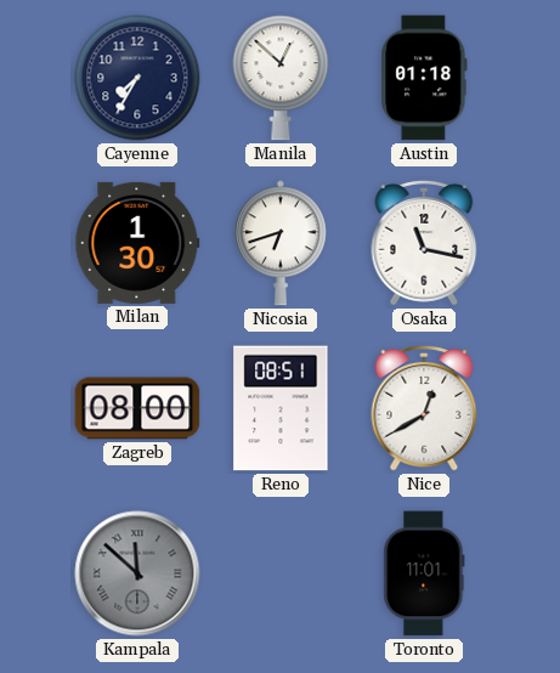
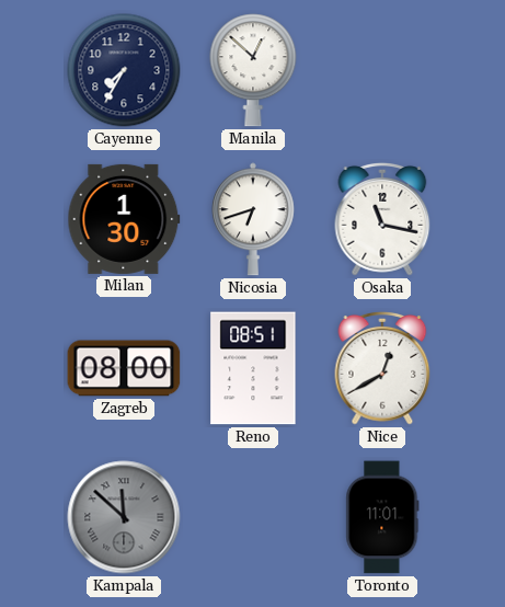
Austin: 01:18 -> none (424, 78)
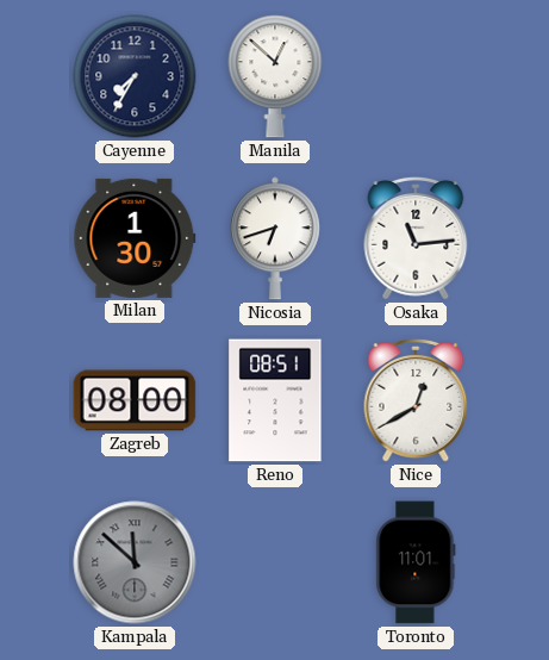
Osaka: 11:17 -> 11:14 (416, 238)
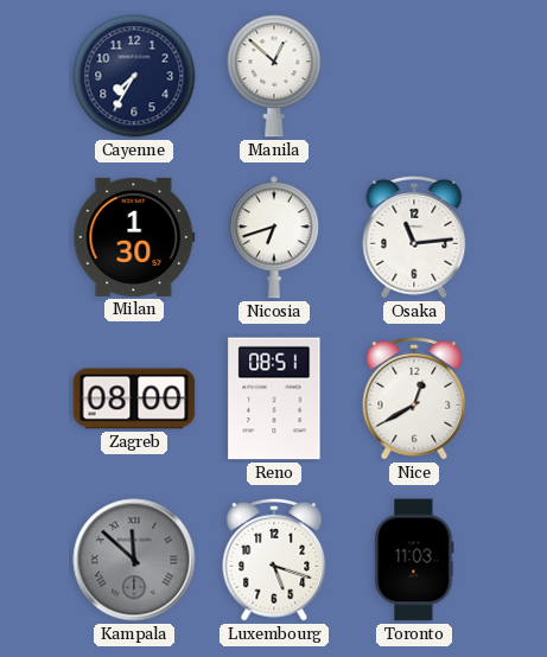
Luxembourg: none -> 5:18 (274, 560)
Toronto: 11:01 -> 11:03 (414, 560)
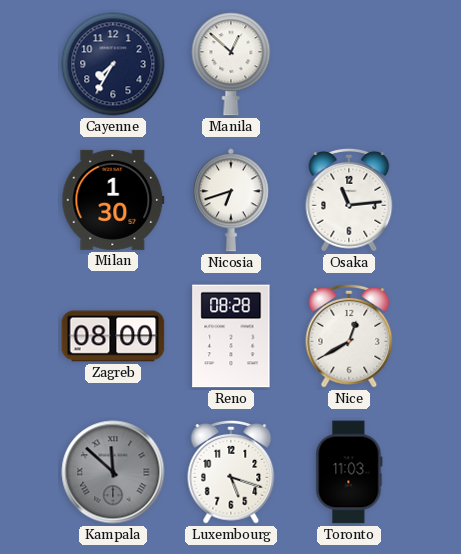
Reno: 08:51 -> 08:28 (231, 336)
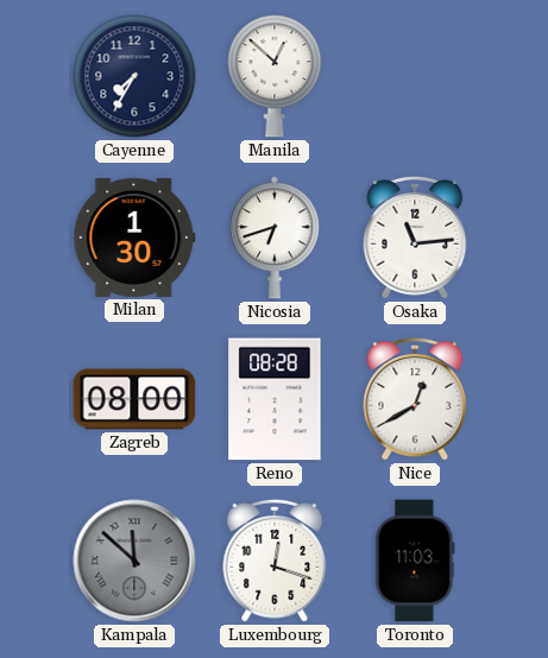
Luxembourg: 5:18 -> 12:18 (275, 561)
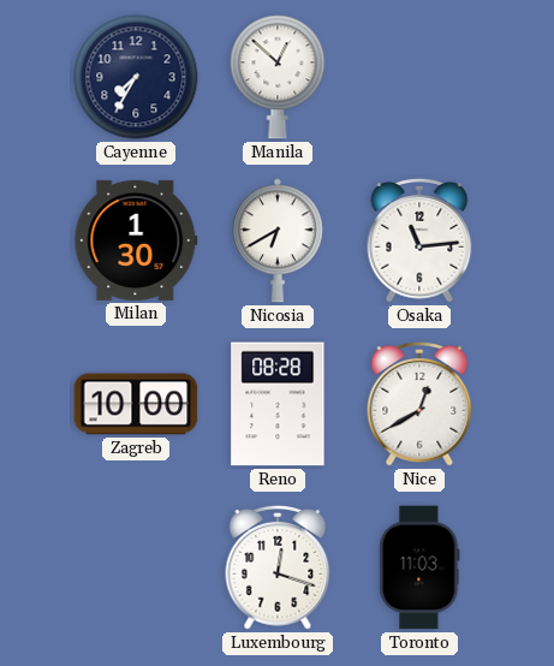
Nicosia: 6:42 -> 6:40 (279, 240)
Zagreb: 08:00 -> 10:00 (136, 404)
Kampala: 11:52 -> none (134, 561)
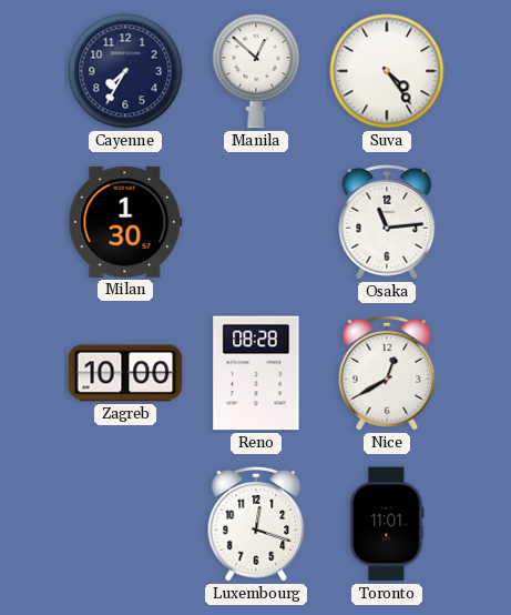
Suva: none -> 4:24 (387, 71)
Nicosia: 6:40 -> none (279, 240)
Toronto: 11:03 -> 11:01 (387, 524)
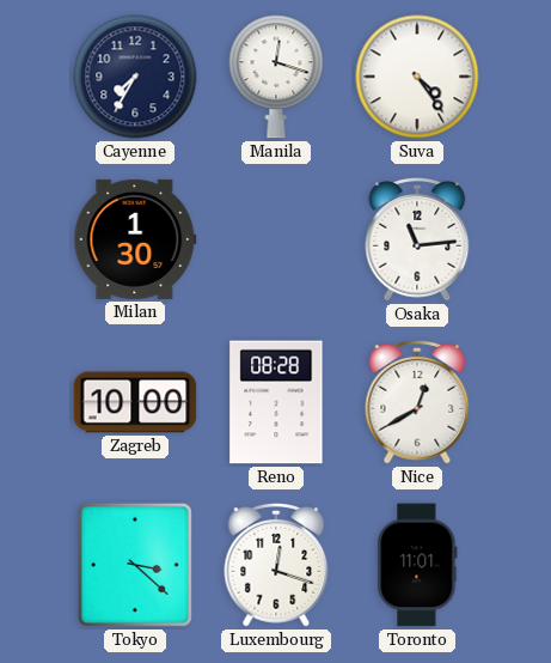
Manila: 12:52 -> 12:18 (276, 77)
Tokyo: none -> 3:22 (135, 565)
